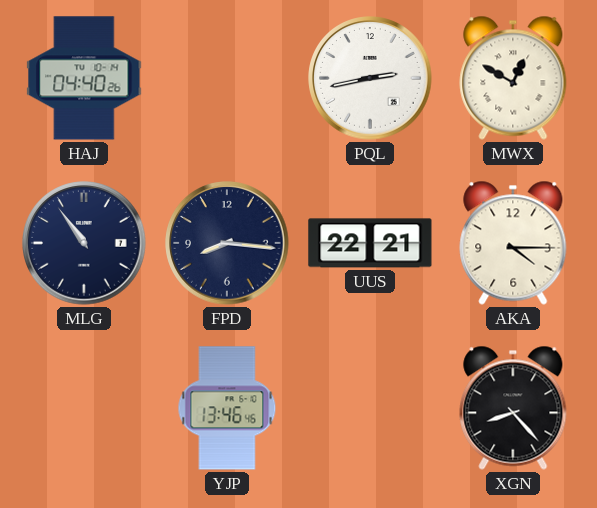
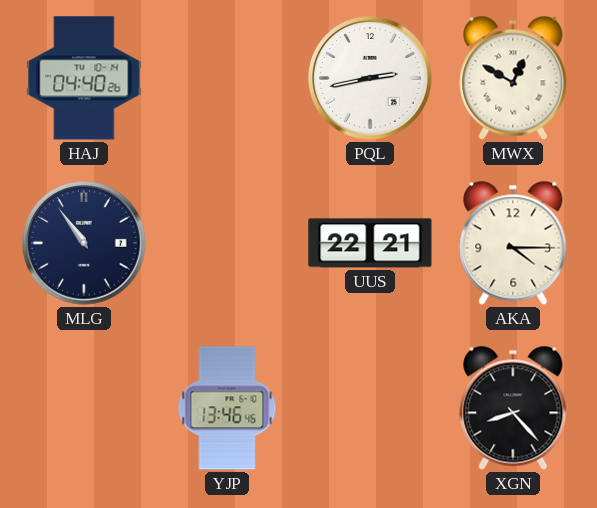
FPD: 8:16 -> none (227, 243)
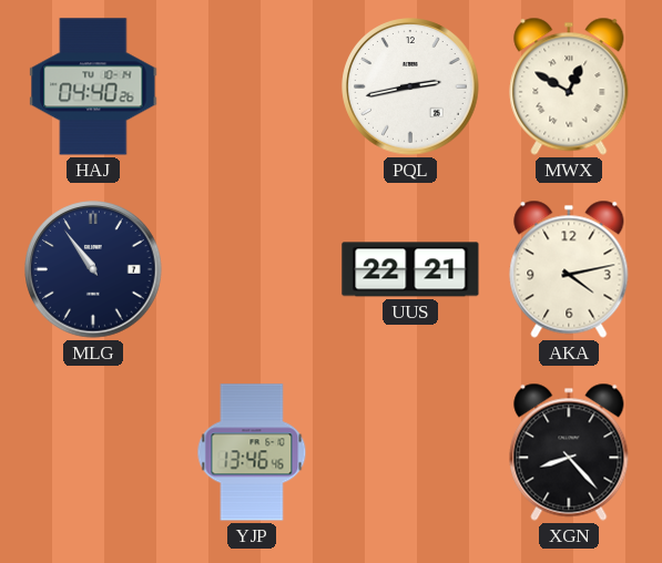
AKA: 4:15 -> 4:13 (569, 269)
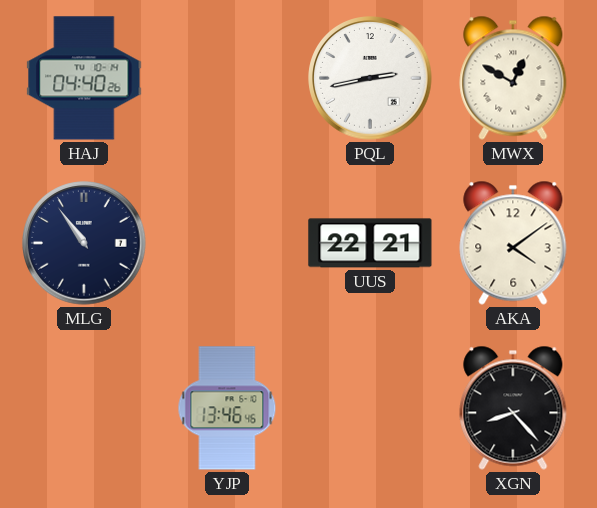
AKA: 4:13 -> 4:09 (513, 243)
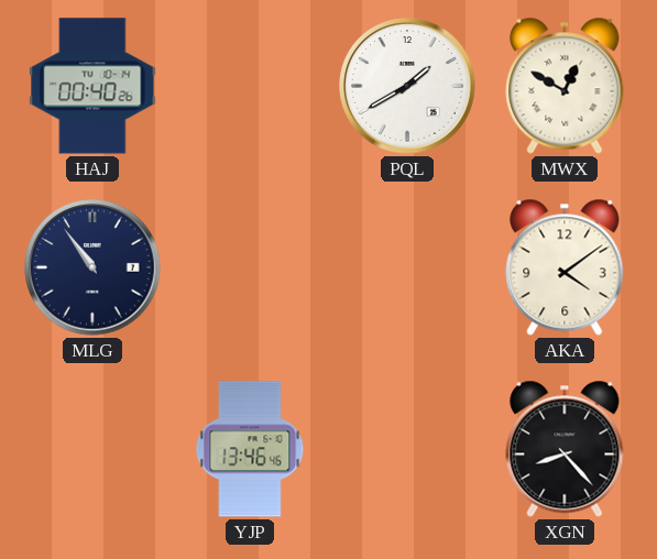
HAJ: 04:40 -> 00:40 (92, 86)
PQL: 2:43 -> 1:40 (407, 86)
UUS: 22:21 -> none (370, 243)
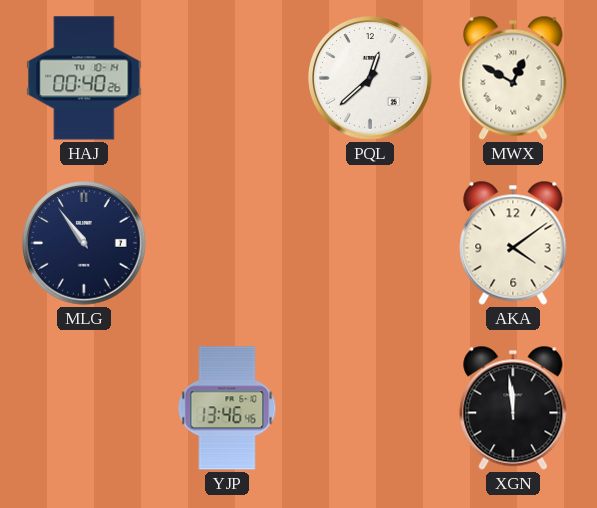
PQL: 1:40 -> 12:38 (370, 78)
XGN: 8:23 -> 11:59 (513, 408)
